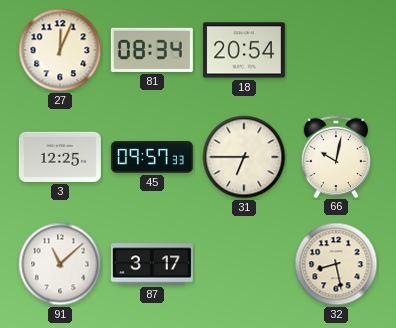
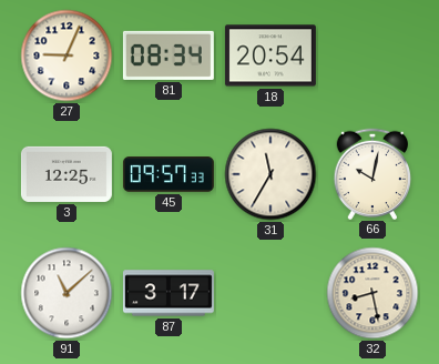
27: 12:04 -> 9:04 (67, 55)
31: 6:45 -> 11:35 (270, 174)
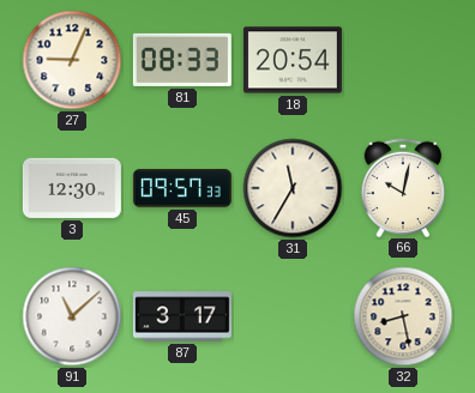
81: 08:34 -> 08:33 (182, 60)
3: 12:25 -> 12:30 (72, 188)
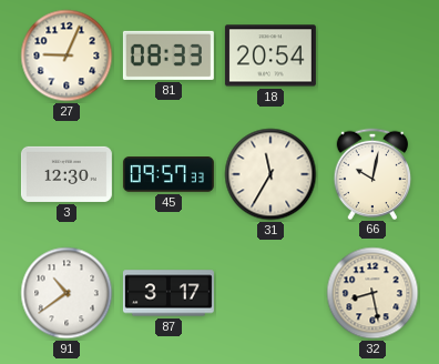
91: 11:08 -> 10:39 (67, 293)
